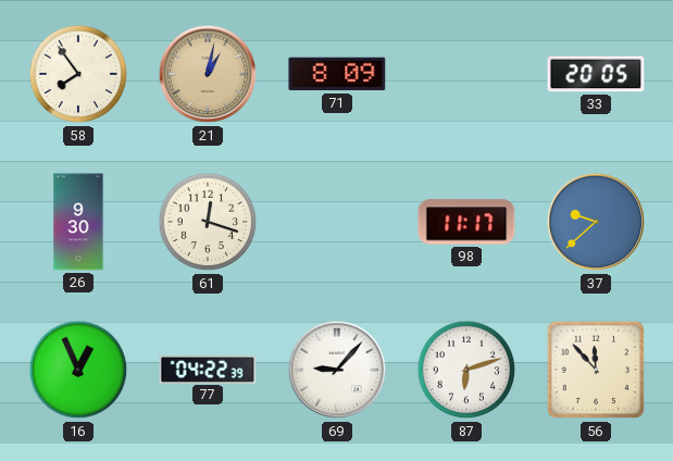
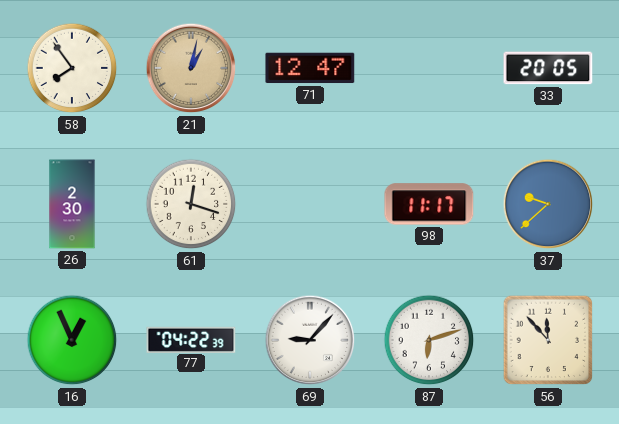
71: 8:09 -> 12:47 (310, 68)
26: 9:30 -> 2:30 (72, 204)
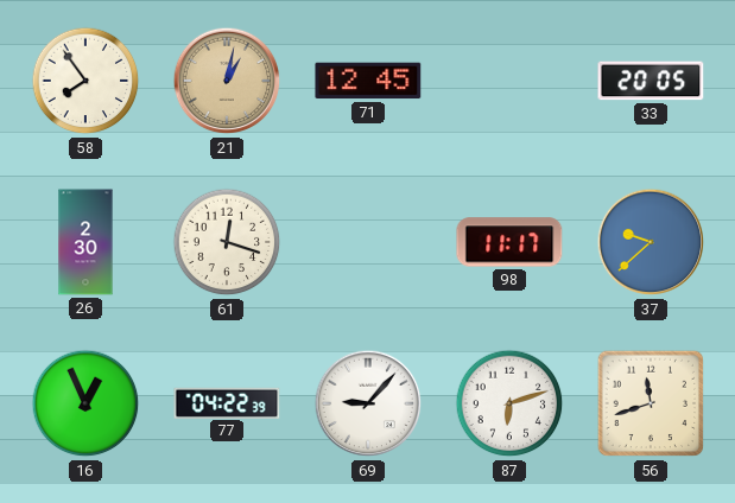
71: 12:47 -> 12:45 (368, 81)
56: 11:53 -> 11:42 (651, 403)
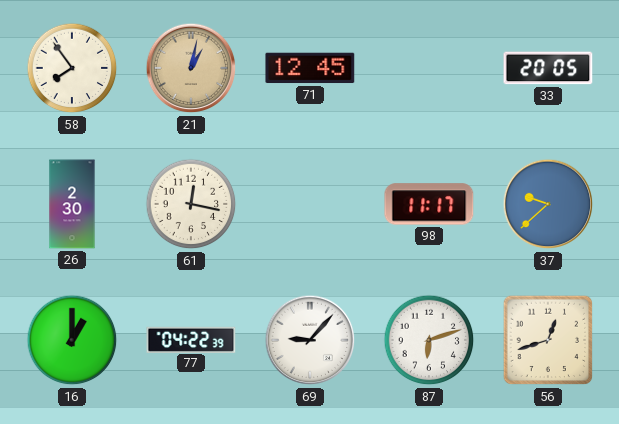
61: 12:18 -> 12:17 (191, 204)
16: 12:56 -> 1:00 (72, 340)
56: 11:42 -> 12:42 (548, 340)
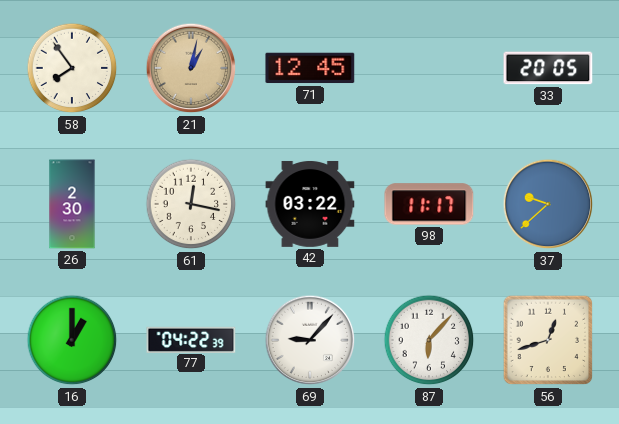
42: none -> 03:22 (310, 204)
87: 6:12 -> 6:07 (429, 340)
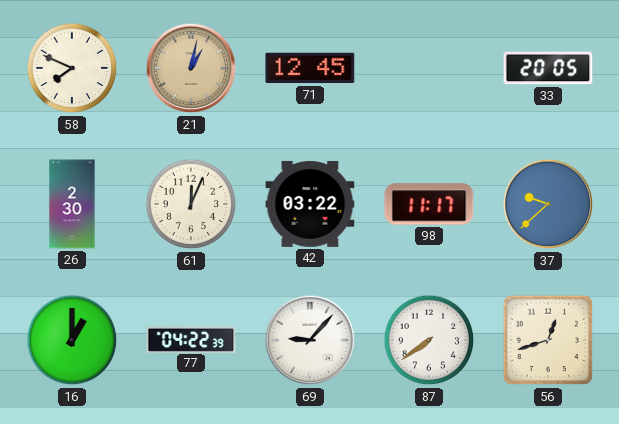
58: 7:54 -> 7:49 (72, 68)
61: 12:17 -> 12:04 (191, 204)
87: 6:07 -> 7:39 (429, 340)
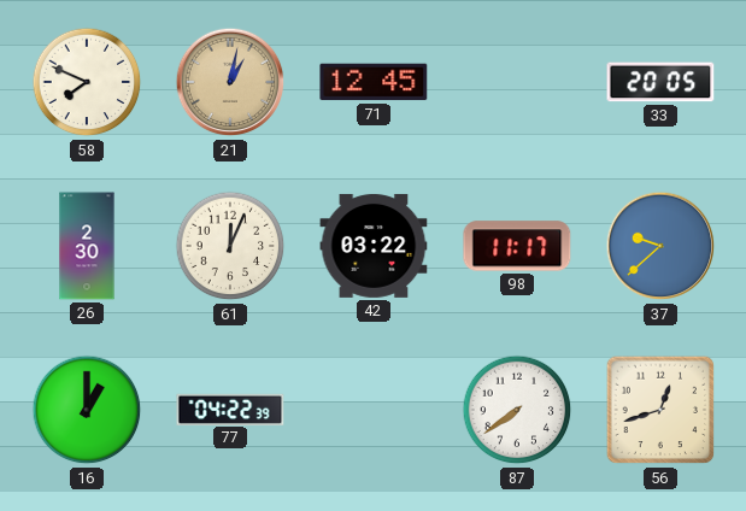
69: 9:07 -> none (310, 340)
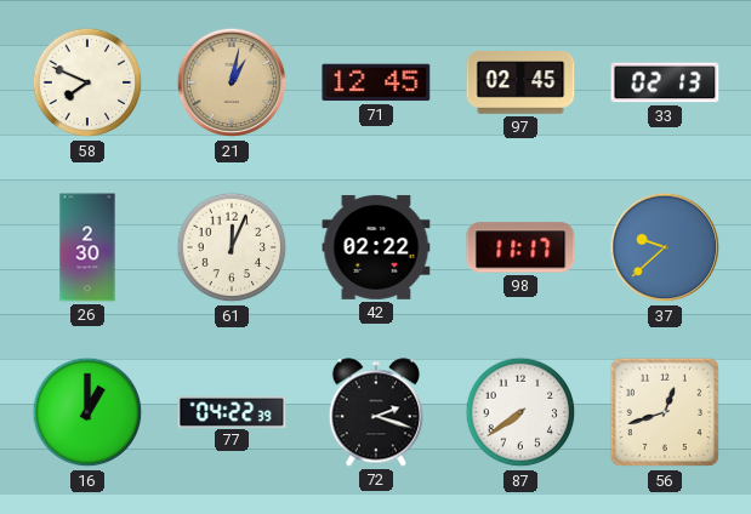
97: none -> 02:45 (520, 84)
33: 20:05 -> 02:13 (665, 82)
42: 03:22 -> 02:22 (376, 247)
72: none -> 2:18 (376, 412)
